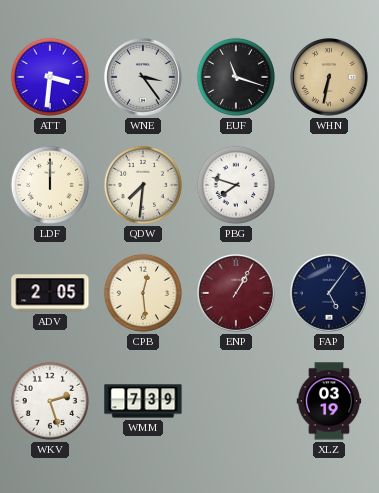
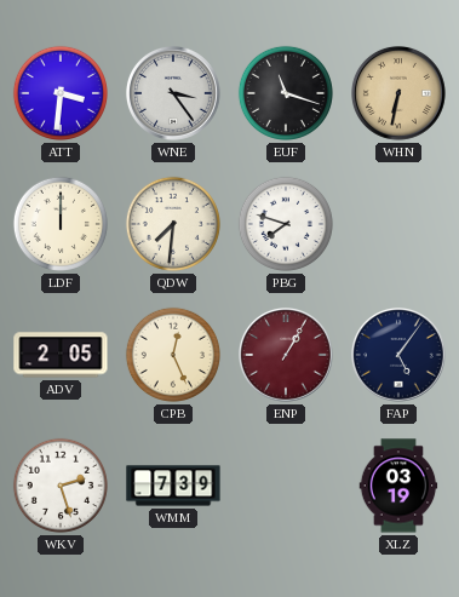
CPB: 12:29 -> 12:26 (173, 355)
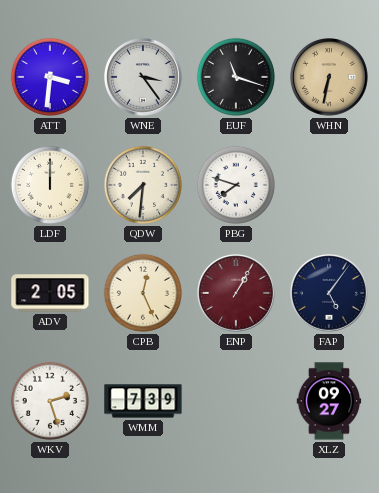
XLZ: 03:19 -> 09:27 (329, 401)
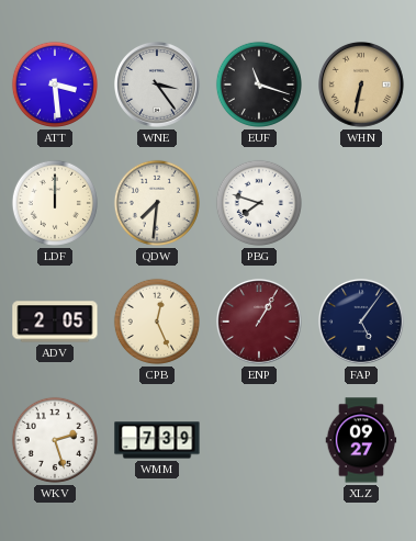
ATT: 3:31 -> 3:29 (55, 84)
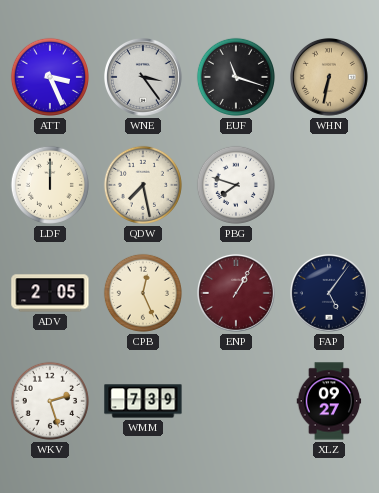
ATT: 3:29 -> 3:26 (50, 77)
QDW: 7:31 -> 7:28 (143, 185)
